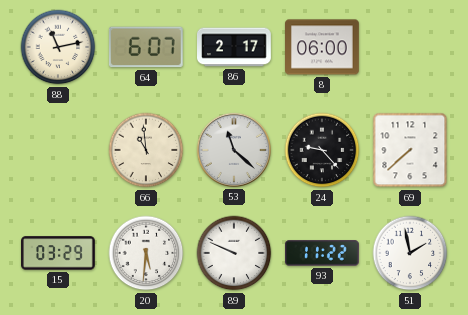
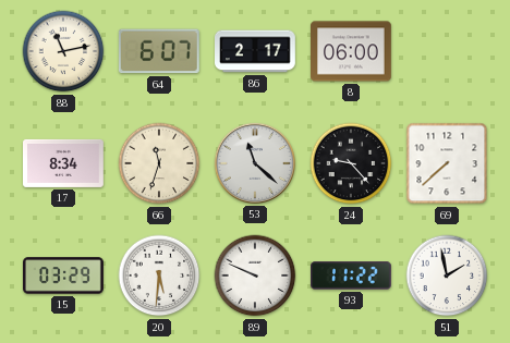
17: none -> 8:34 (64, 163)
66: 10:59 -> 11:33 (159, 163)
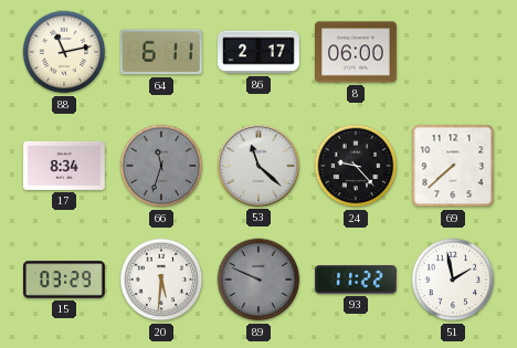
64: 6:07 -> 6:11 (161, 52)
66 dial: cream -> grey (161, 166)
89 dial: white -> grey (258, 280)
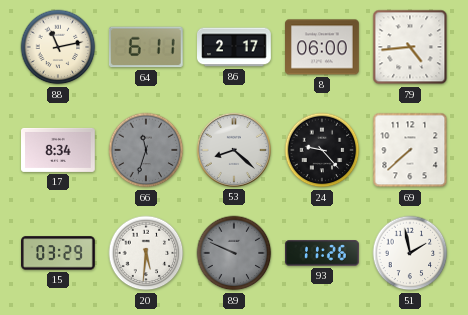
79: none -> 4:44 (410, 47)
53: 11:22 -> 8:22 (234, 150)
93: 11:22 -> 11:26 (323, 253)
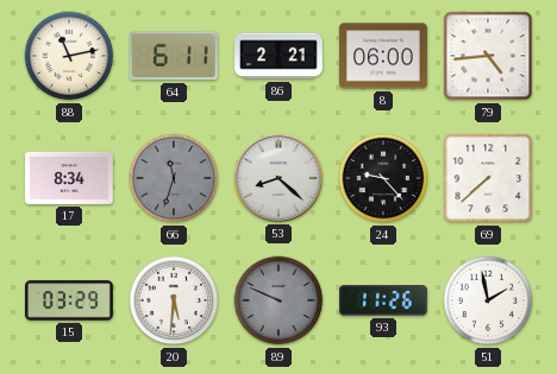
86: 2:17 -> 2:21 (278, 56)
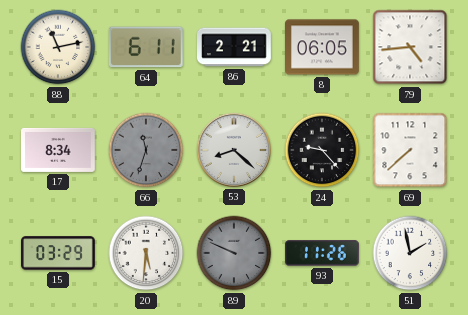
8: 06:00 -> 06:05 (323, 47)
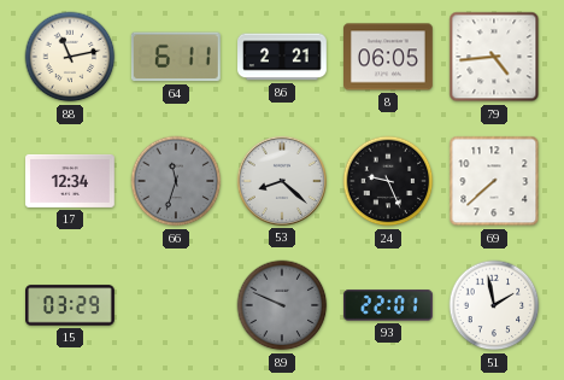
17: 8:34 -> 12:34 (71, 181)
24: 9:23 -> 9:26 (388, 181)
20: 5:31 -> none (146, 253)
93: 11:26 -> 22:01 (389, 305)
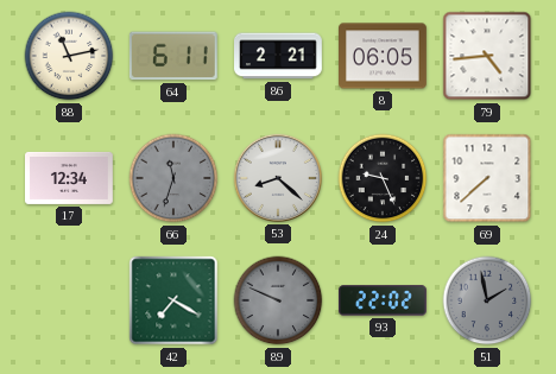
15: 03:29 -> none (71, 305)
42: none -> 7:20 (173, 300)
93: 22:01 -> 22:02 (384, 300)
51 dial: white -> grey (487, 300)
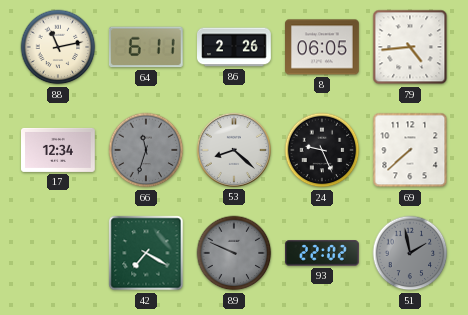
86: 2:21 -> 2:26 (234, 47)
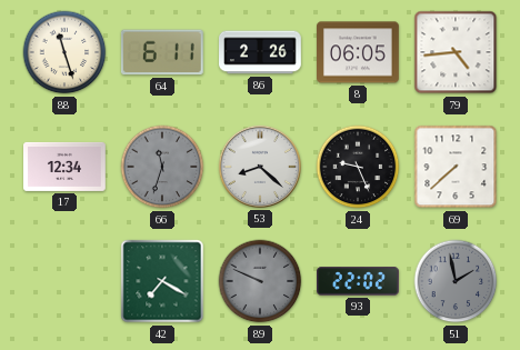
88: 11:13 -> 11:27 (64, 52)
